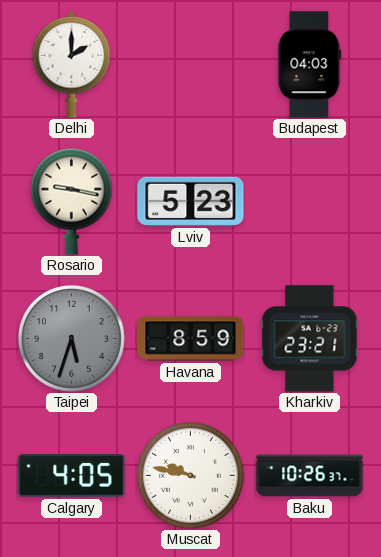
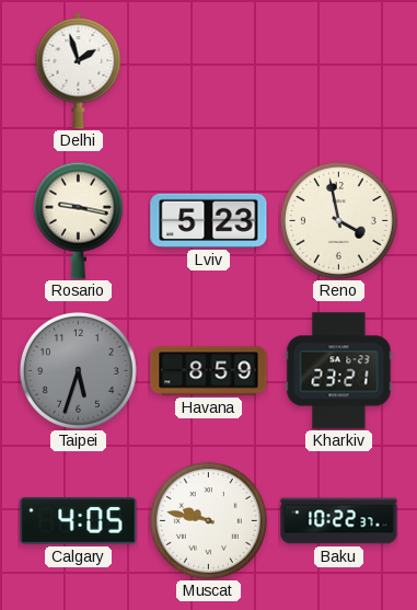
Delhi: 2:00 -> 1:57 (79, 71)
Budapest: 04:03 -> none (310, 65)
Reno: none -> 3:58 (338, 220)
Baku: 10:26 -> 10:22 (339, 521)
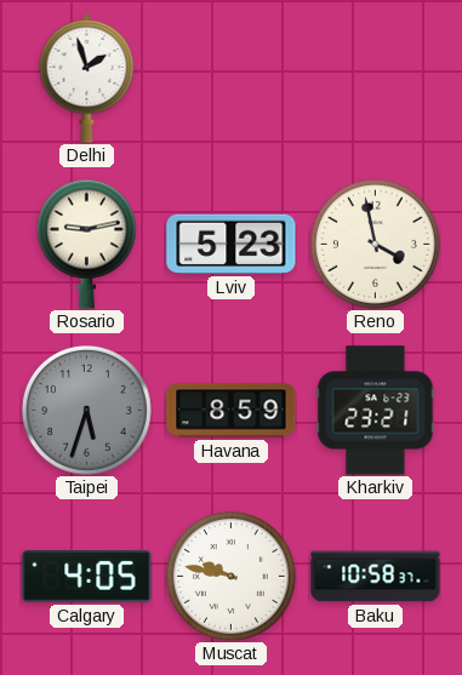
Rosario: 9:17 -> 9:13 (86, 244)
Baku: 10:22 -> 10:58 (376, 577)
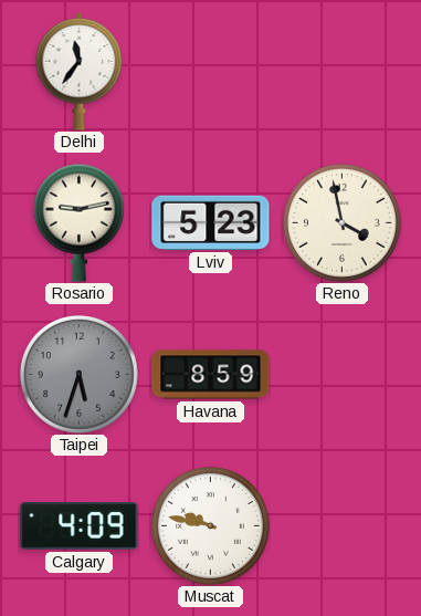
Delhi: 1:57 -> 11:36 (80, 72)
Kharkiv: 23:21 -> none (376, 411)
Calgary: 4:05 -> 4:09 (80, 526)
Baku: 10:58 -> none (376, 577)
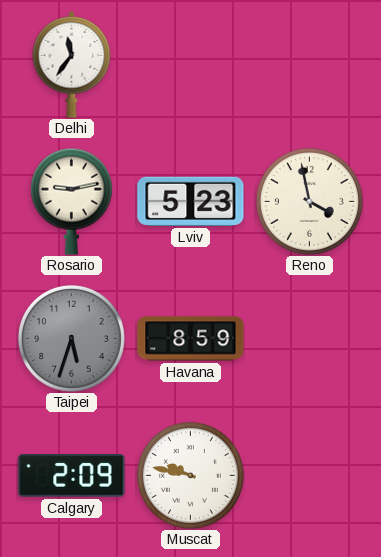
Calgary: 4:09 -> 2:09 (72, 476)
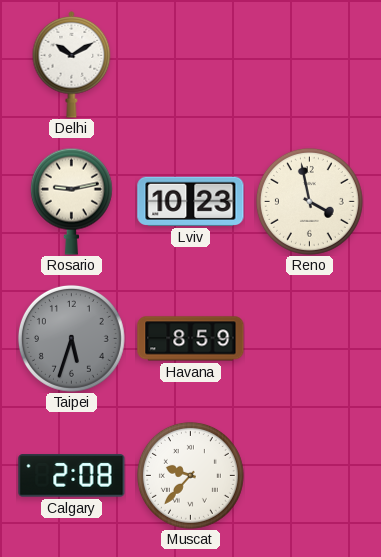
Delhi: 11:36 -> 10:10 (72, 65)
Lviv: 5:23 -> 10:23 (191, 201)
Calgary: 2:09 -> 2:08 (72, 476)
Muscat: 9:47 -> 9:37 (190, 475)
